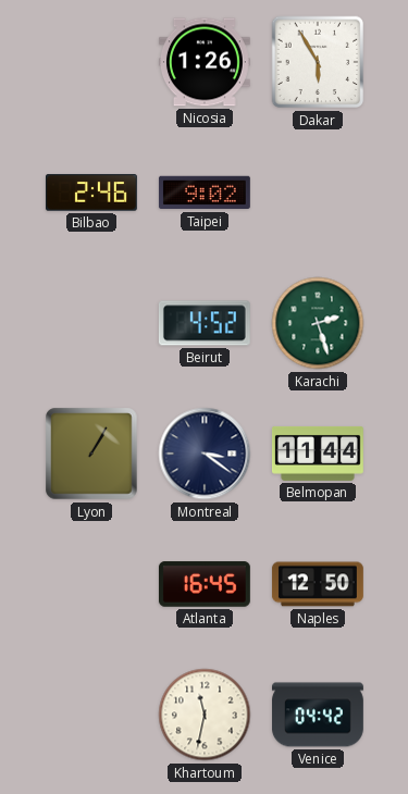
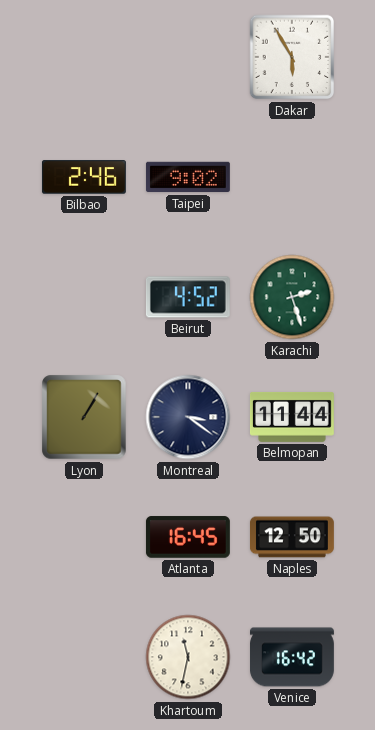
Nicosia: 1:26 -> none (205, 62)
Venice: 04:42 -> 16:42 (293, 657)
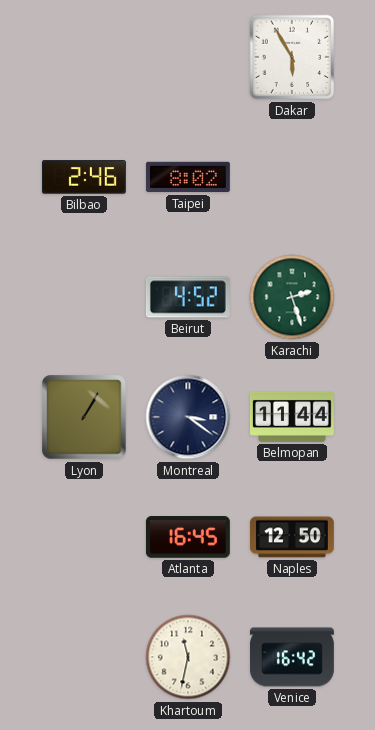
Taipei: 9:02 -> 8:02 (188, 177)
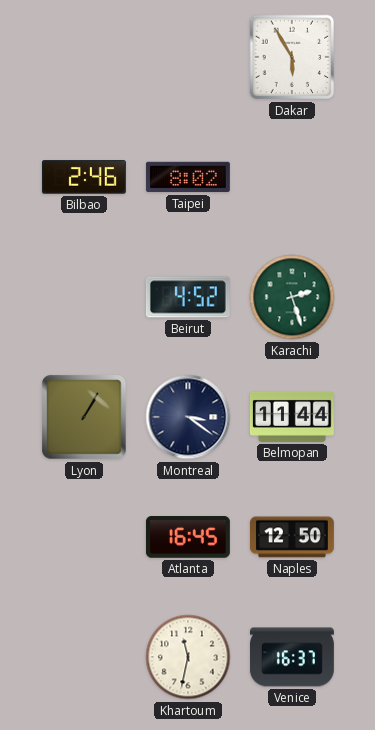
Venice: 16:42 -> 16:37 (293, 657)
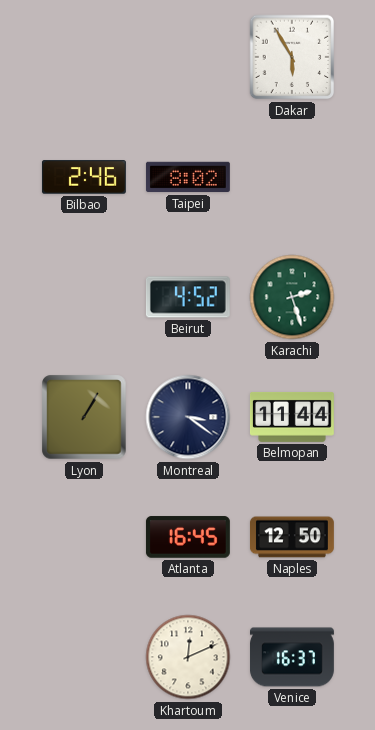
Khartoum: 11:32 -> 12:11 (188, 657)
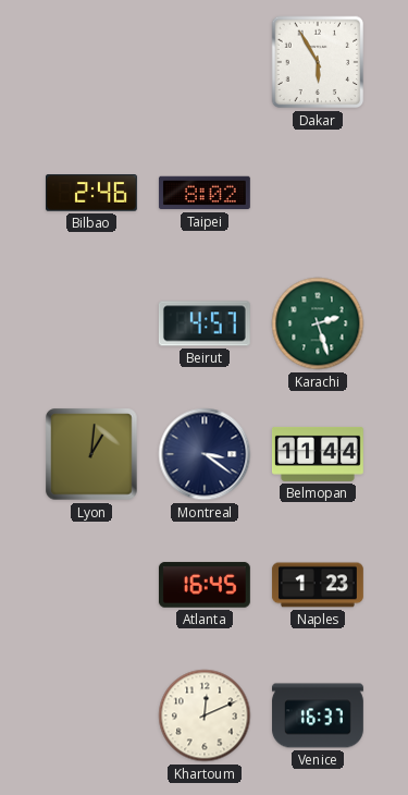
Beirut: 4:52 -> 4:57 (205, 323)
Lyon: 1:05 -> 1:01 (91, 454)
Naples: 12:50 -> 1:23 (318, 585)
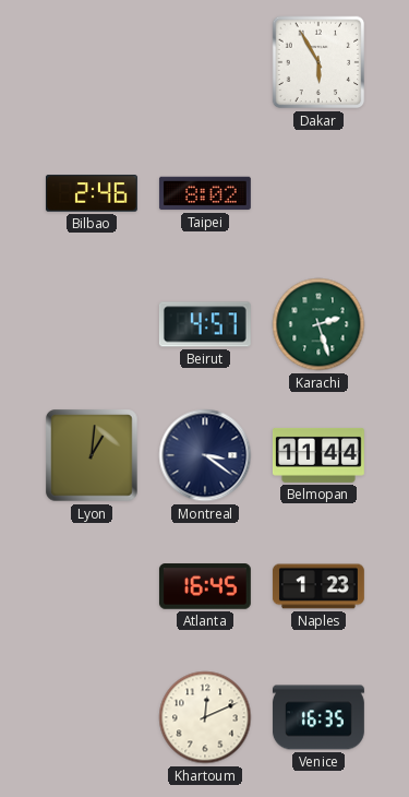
Venice: 16:37 -> 16:35 (320, 717)
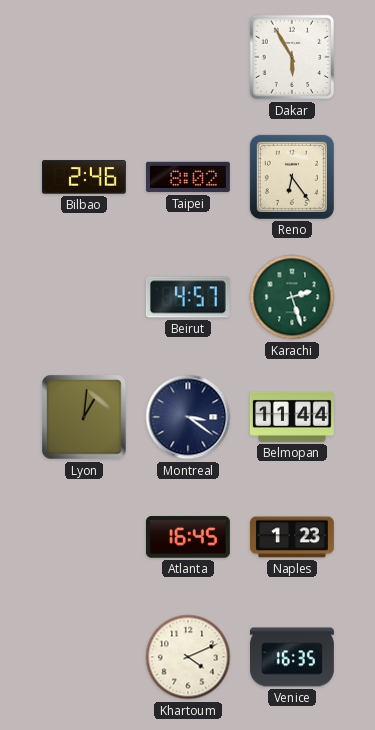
Reno: none -> 6:24 (292, 177)
Khartoum: 12:11 -> 4:11 (188, 657)
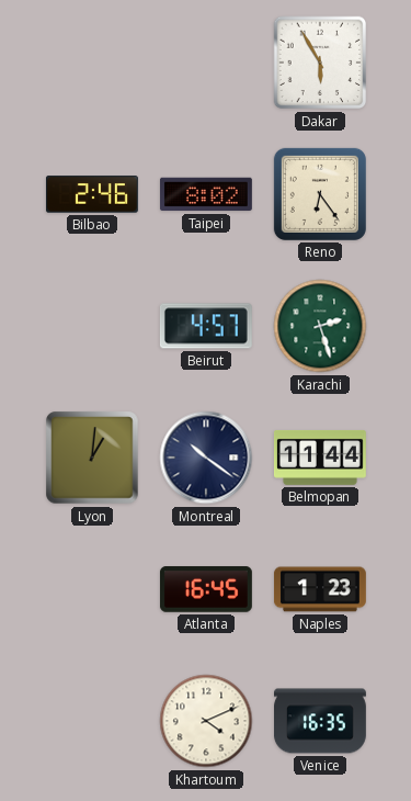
Montreal: 3:21 -> 10:21 (206, 458)
